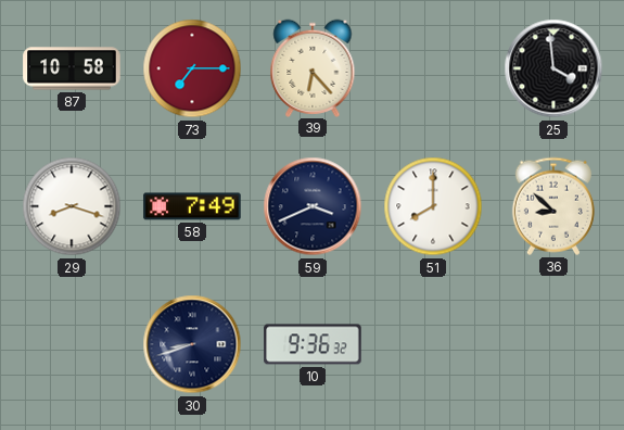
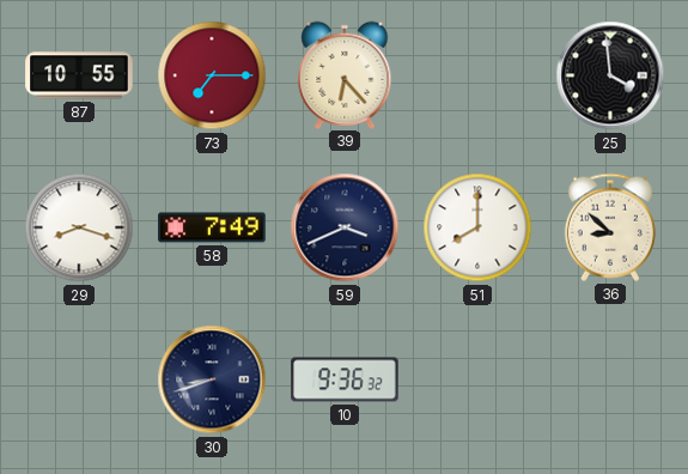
87: 10:58 -> 10:55 (79, 75)
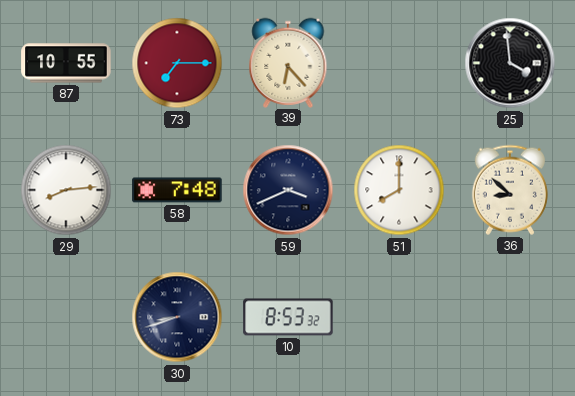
29: 8:18 -> 8:14 (66, 190)
58: 7:49 -> 7:48 (177, 190)
10: 9:36 -> 8:53 (288, 317)
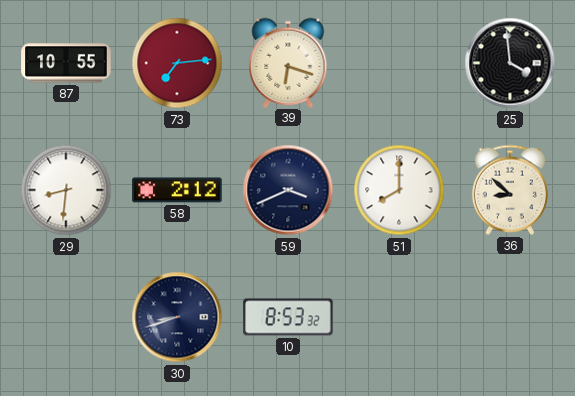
73: 7:15 -> 7:14 (177, 63)
39: 6:23 -> 6:18 (288, 62)
29: 8:14 -> 8:31 (66, 190)
58: 7:48 -> 2:12 (177, 190)
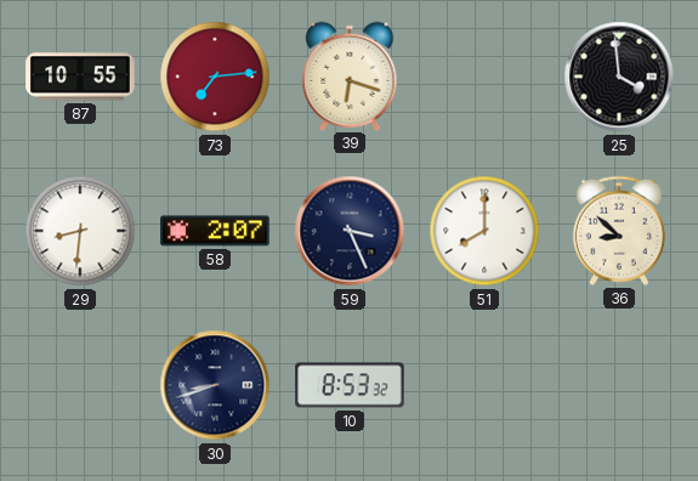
58: 2:12 -> 2:07 (215, 231)
59: 3:41 -> 3:26 (350, 231)
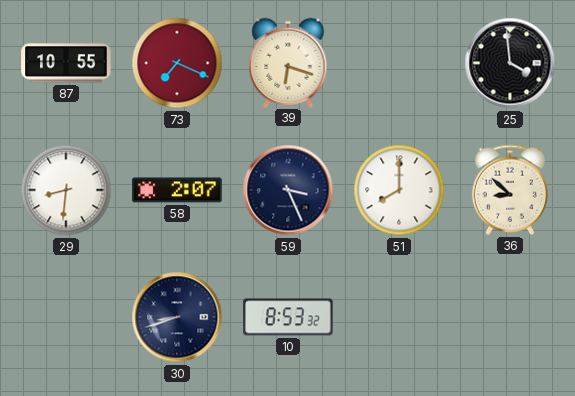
73: 7:14 -> 7:19 (177, 63)
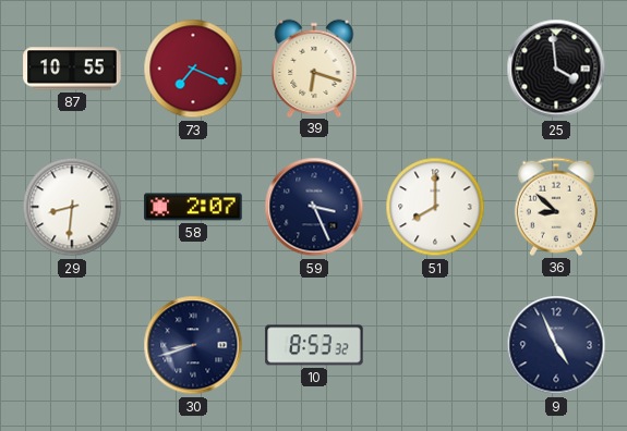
9: none -> 4:56 (556, 345)
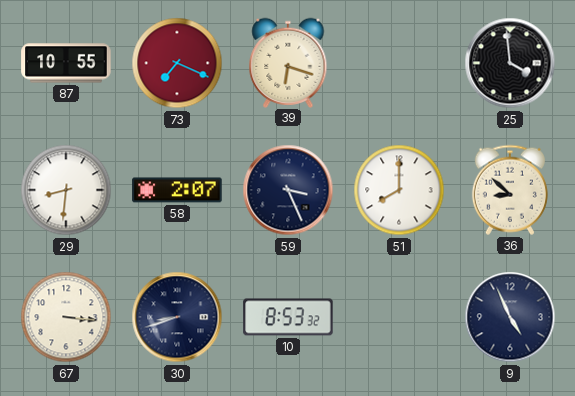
67: none -> 3:16 (66, 317)
